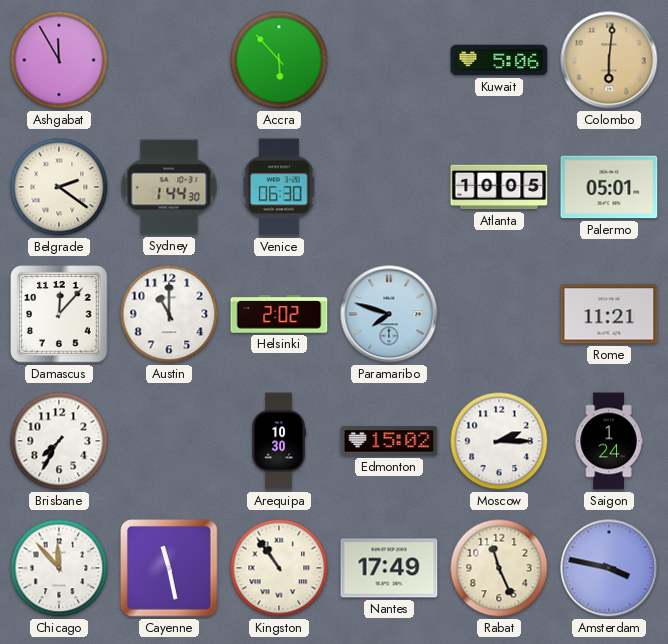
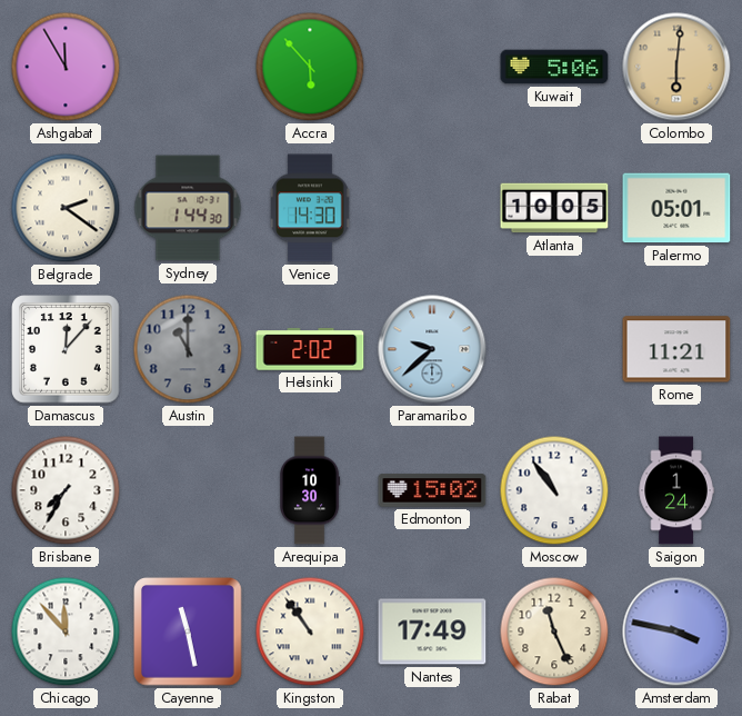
Venice: 06:30 -> 14:30 (310, 208)
Austin dial: white -> grey (188, 349)
Paramaribo: 7:48 -> 9:38 (432, 349)
Moscow: 2:15 -> 10:54 (554, 490)
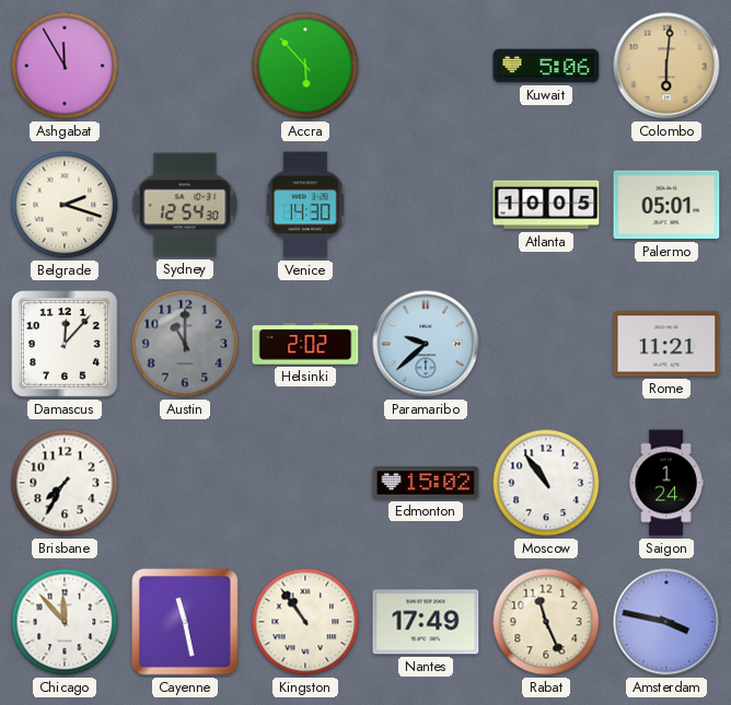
Belgrade: 2:21 -> 2:18 (65, 205)
Sydney: 1:44 -> 12:54 (185, 205)
Arequipa: 10:30 -> none (310, 490)
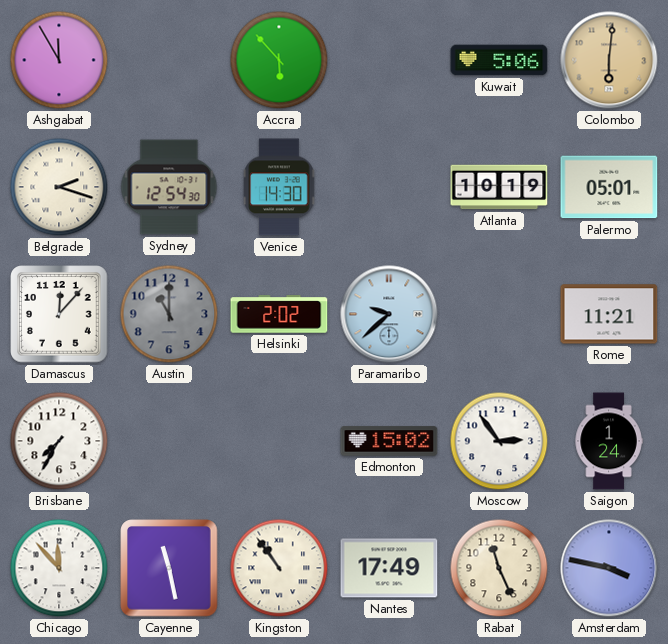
Atlanta: 10:05 -> 10:19 (499, 187)
Moscow: 10:54 -> 2:54 (499, 441)
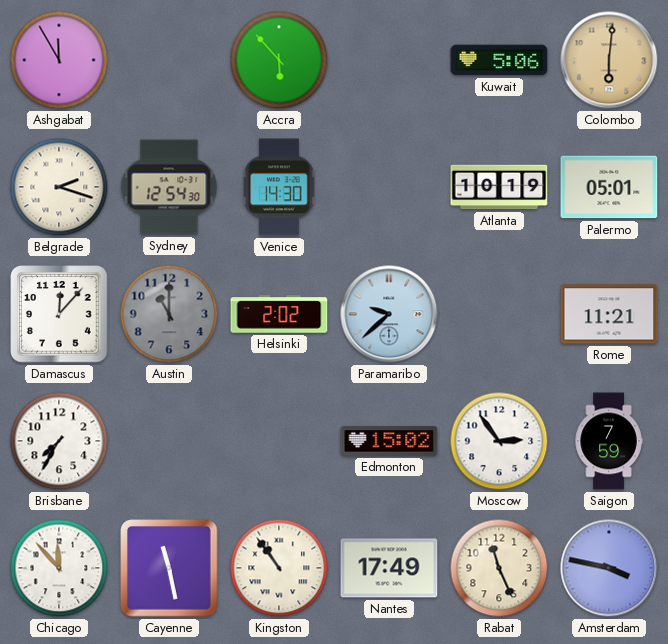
Saigon: 1:24 -> 7:59 (609, 441)
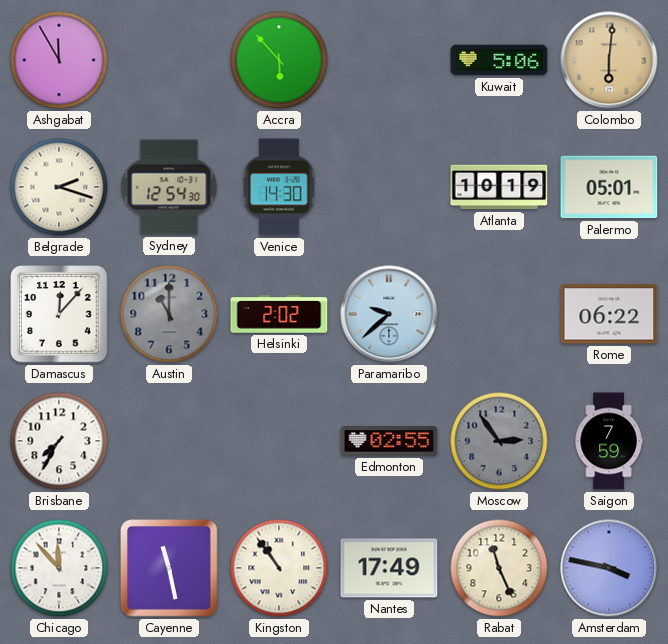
Rome: 11:21 -> 06:22 (609, 314)
Edmonton: 15:02 -> 02:55 (389, 441)
Moscow dial: white -> grey (499, 441)
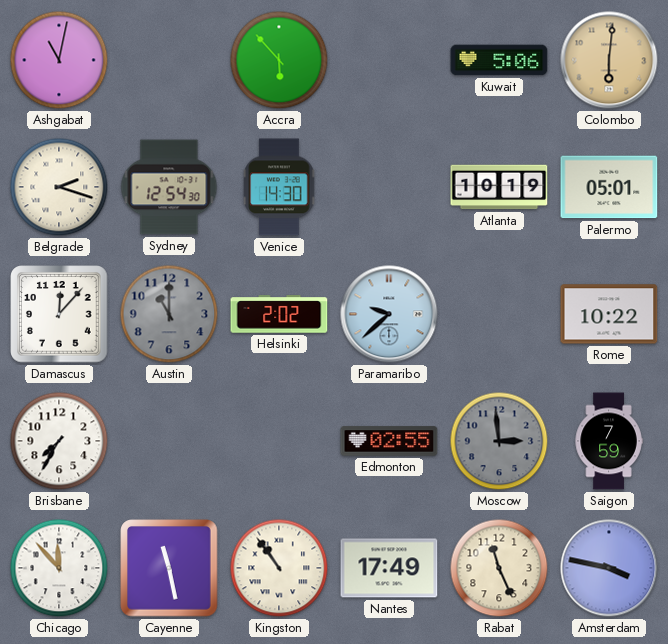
Ashgabat: 11:55 -> 11:02 (59, 60)
Rome: 06:22 -> 10:22 (609, 314)
Moscow: 2:54 -> 2:59 (499, 441)
